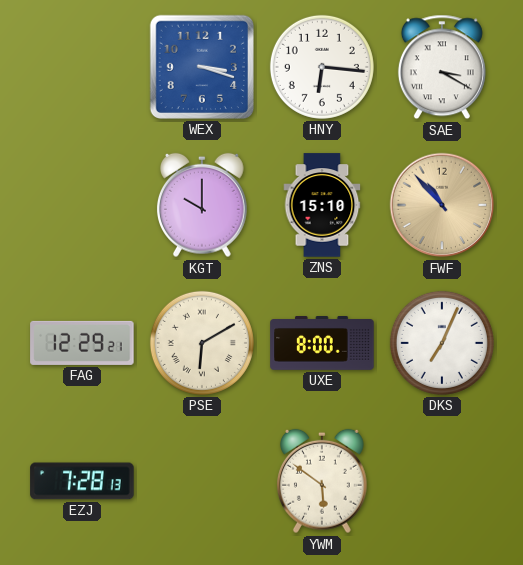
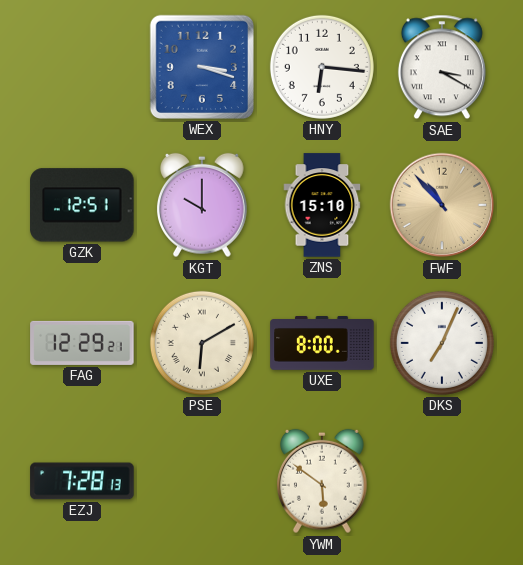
GZK: none -> 12:51 (82, 205)
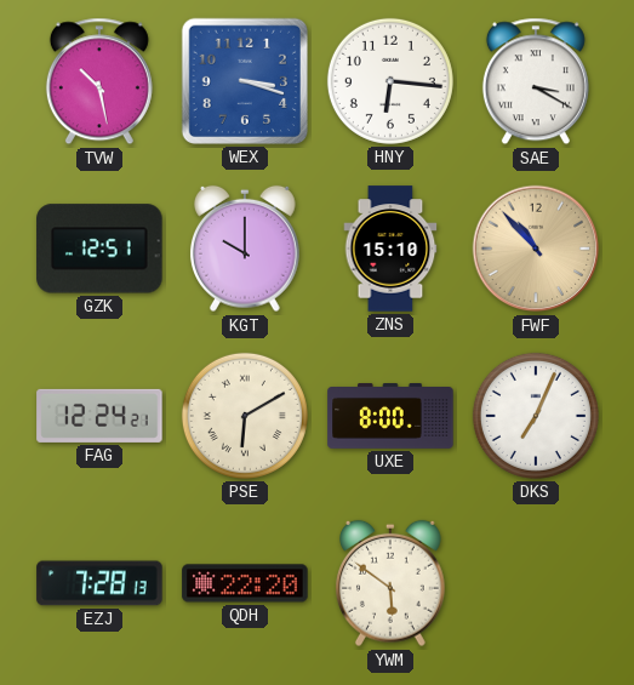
TVW: none -> 10:28 (99, 81)
FAG: 12:29 -> 12:24 (99, 416)
QDH: none -> 22:20 (245, 583)
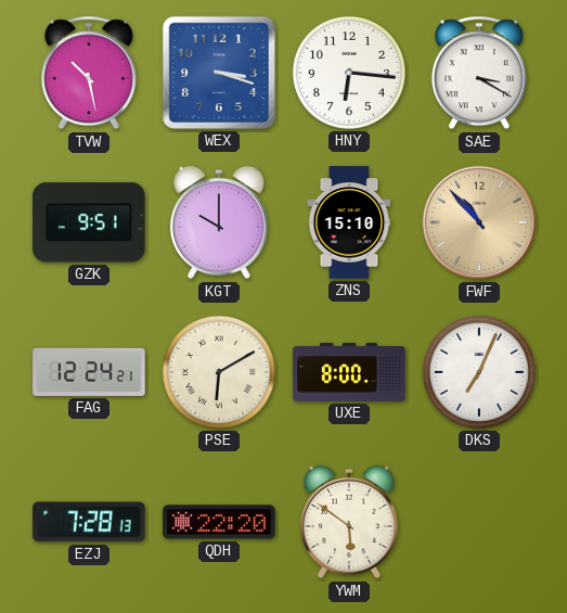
GZK: 12:51 -> 9:51 (89, 222)
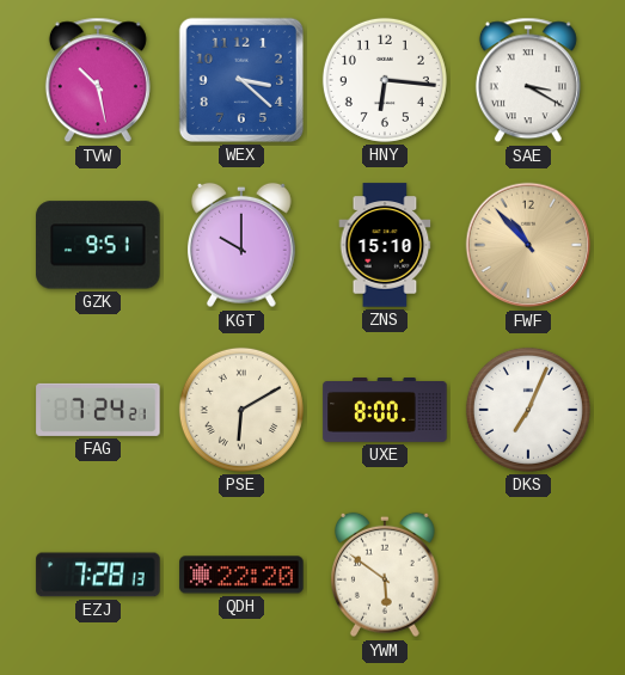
WEX: 3:18 -> 3:22 (241, 80)
FAG: 12:24 -> 7:24 (98, 410)
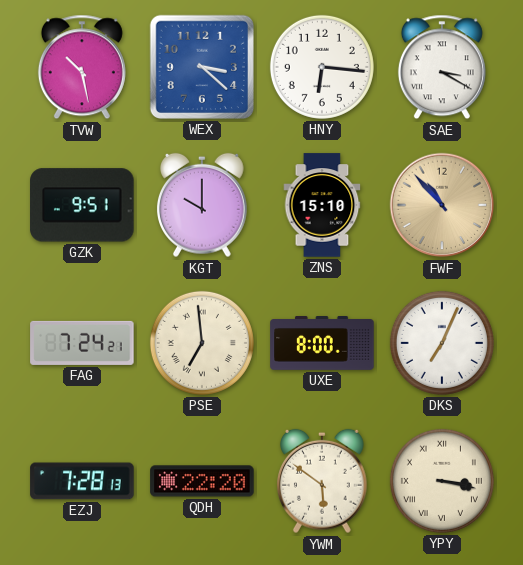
PSE: 6:10 -> 6:59 (202, 343)
YPY: none -> 3:17 (442, 481)
